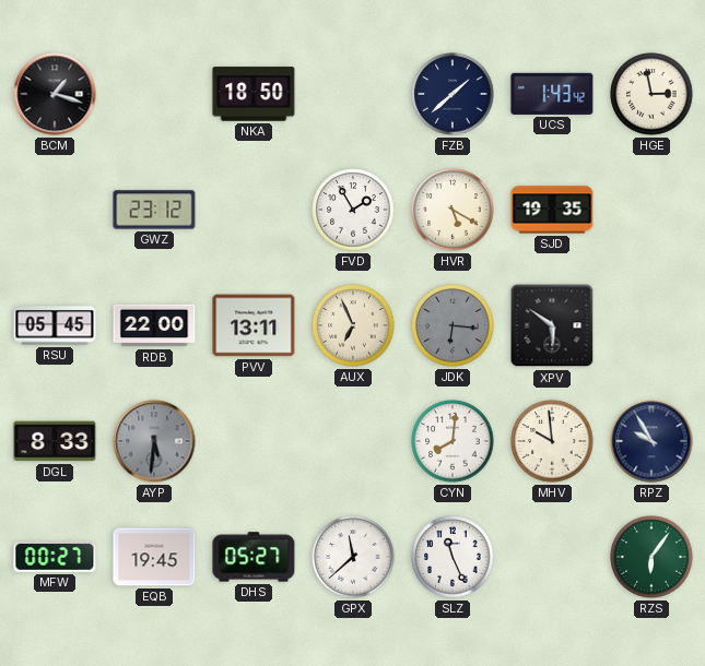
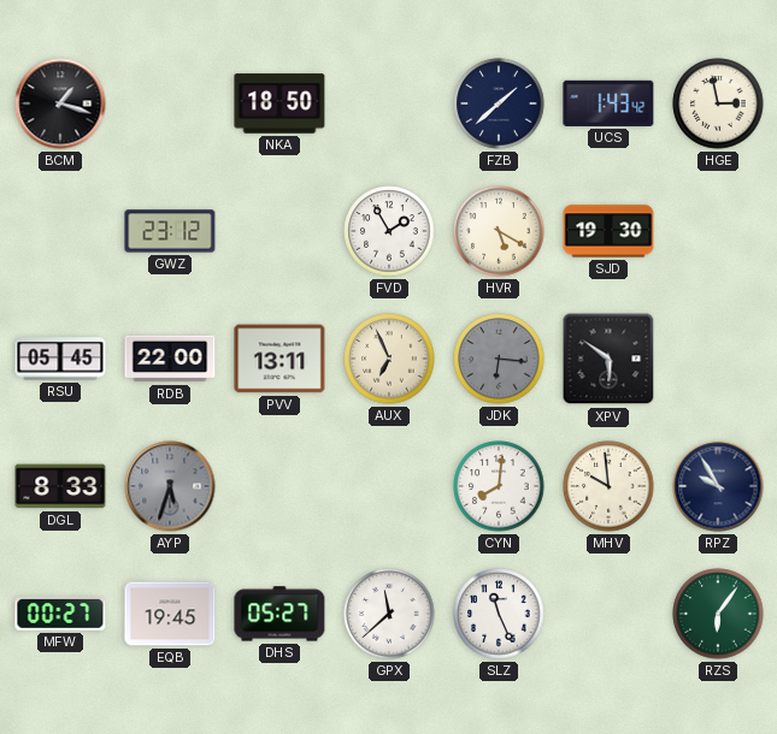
SJD: 19:35 -> 19:30 (608, 231)
AYP: 5:31 -> 5:33 (170, 486)
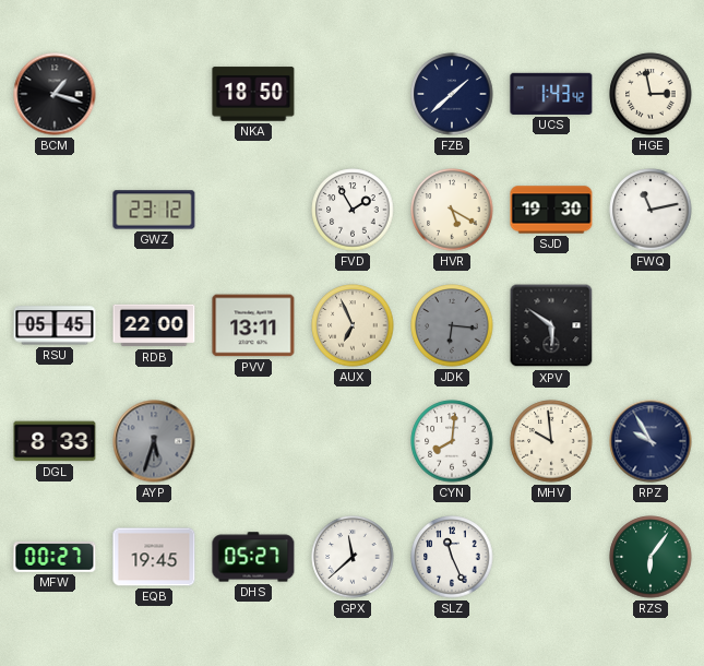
FWQ: none -> 11:13 (651, 210)
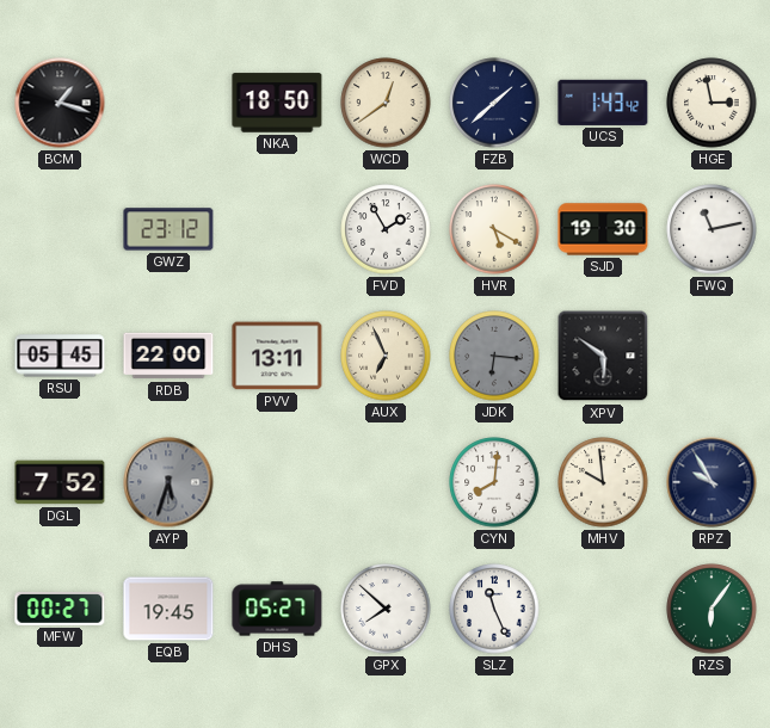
WCD: none -> 12:39 (386, 103)
DGL: 8:33 -> 7:52 (60, 482)
GPX: 11:38 -> 7:52 (386, 609)
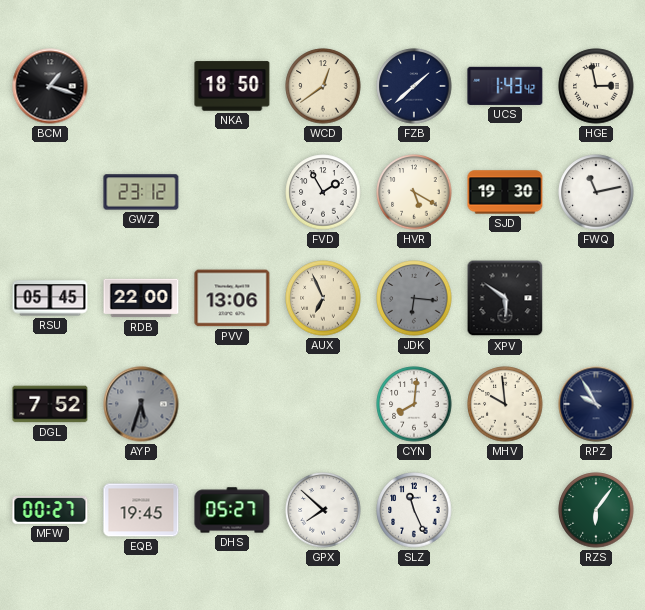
PVV: 13:11 -> 13:06 (232, 298)
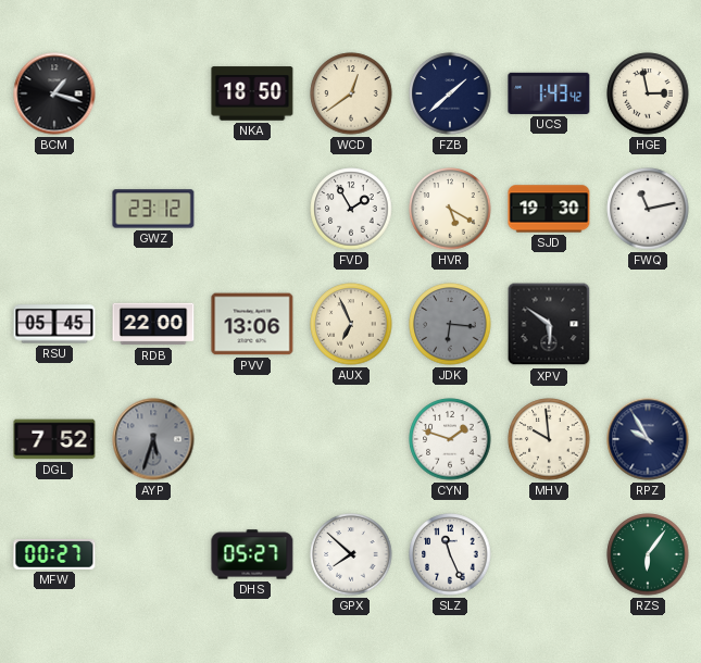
CYN: 8:01 -> 1:48 (450, 439)
EQB: 19:45 -> none (141, 510)
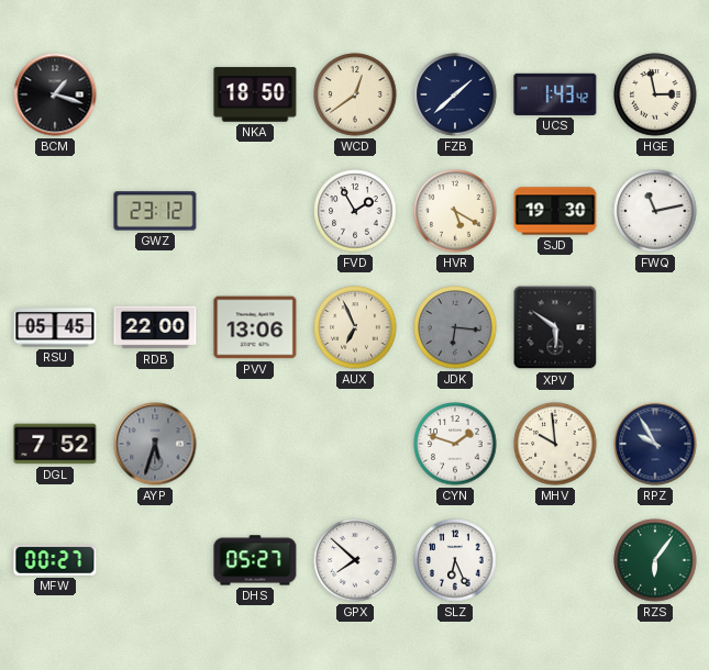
SLZ: 11:26 -> 6:26 (455, 560)
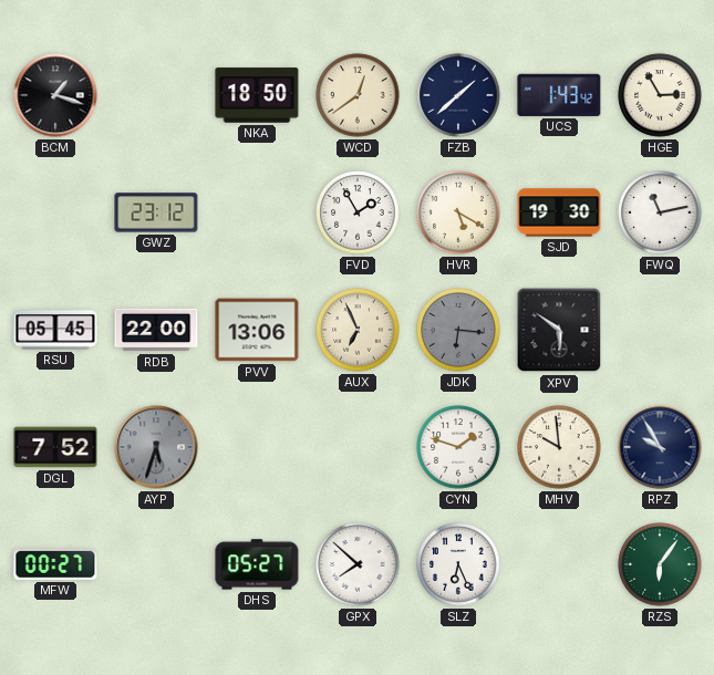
HGE: 2:58 -> 2:55 (660, 95)
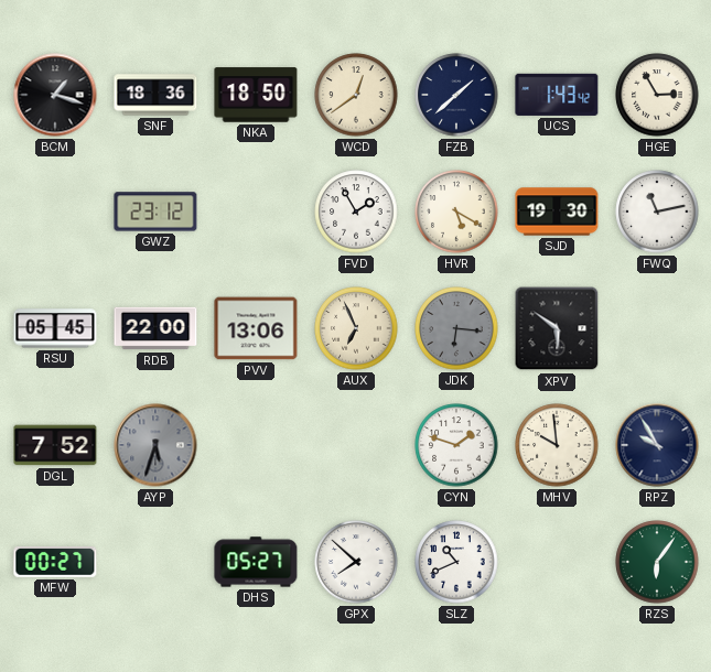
SNF: none -> 18:36 (155, 95)
SLZ: 6:26 -> 10:41 (456, 562)
